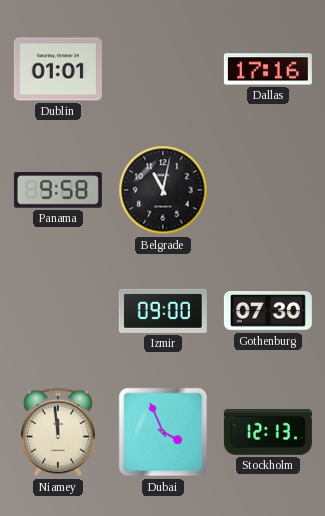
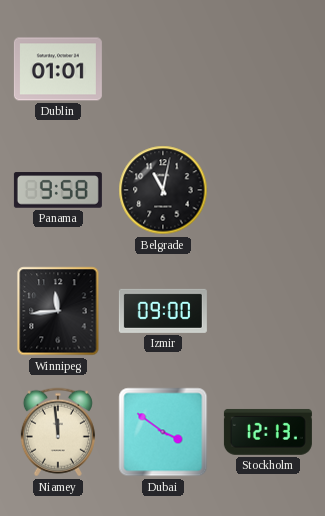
Dallas: 17:16 -> none (268, 69)
Winnipeg: none -> 11:44 (58, 311)
Gothenburg: 07:30 -> none (268, 311)
Dubai: 3:56 -> 3:51 (163, 432)
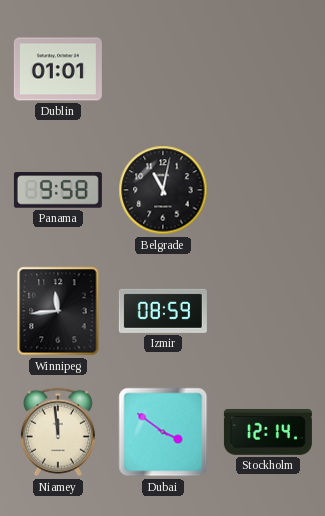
Izmir: 09:00 -> 08:59 (163, 311)
Stockholm: 12:13 -> 12:14 (268, 432)
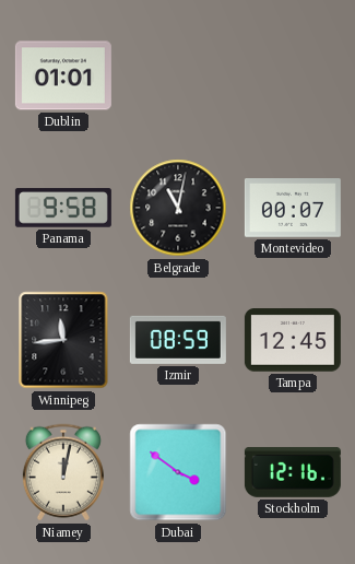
Montevideo: none -> 00:07 (293, 209)
Tampa: none -> 12:45 (293, 340)
Niamey: 11:59 -> 12:02 (63, 472)
Stockholm: 12:14 -> 12:16 (293, 472)
